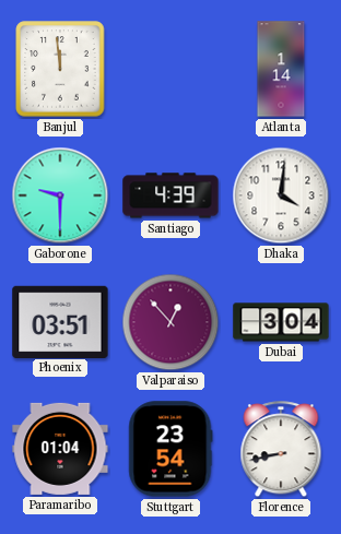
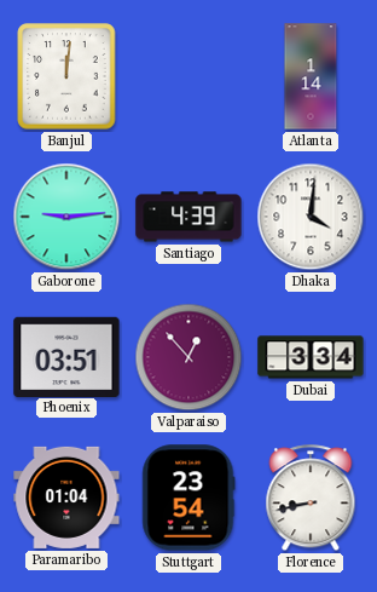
Banjul: 11:59 -> 12:01 (66, 76)
Gaborone: 9:30 -> 9:14 (66, 217)
Dubai: 3:04 -> 3:34 (311, 357)
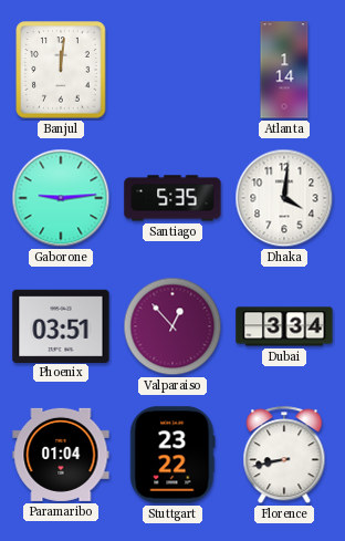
Santiago: 4:39 -> 5:35 (172, 198)
Stuttgart: 23:54 -> 23:22 (172, 455)
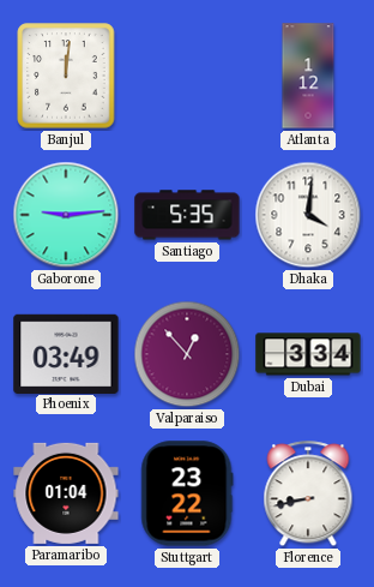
Atlanta: 1:14 -> 1:12 (308, 76)
Phoenix: 03:51 -> 03:49 (66, 353)
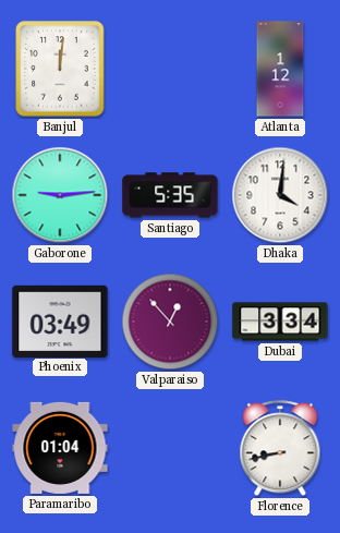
Stuttgart: 23:22 -> none (187, 493)
